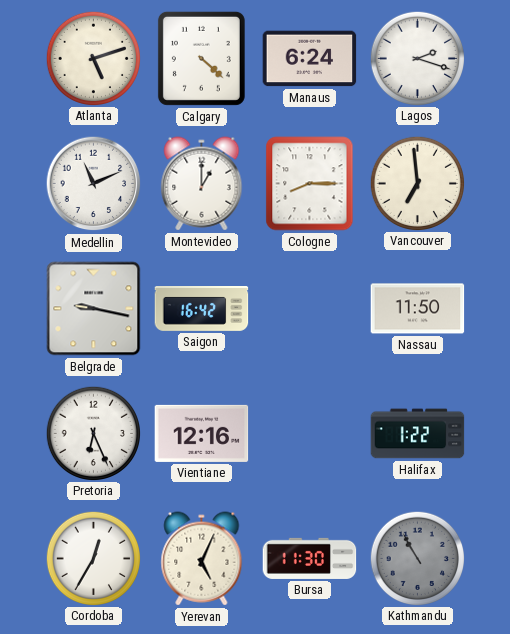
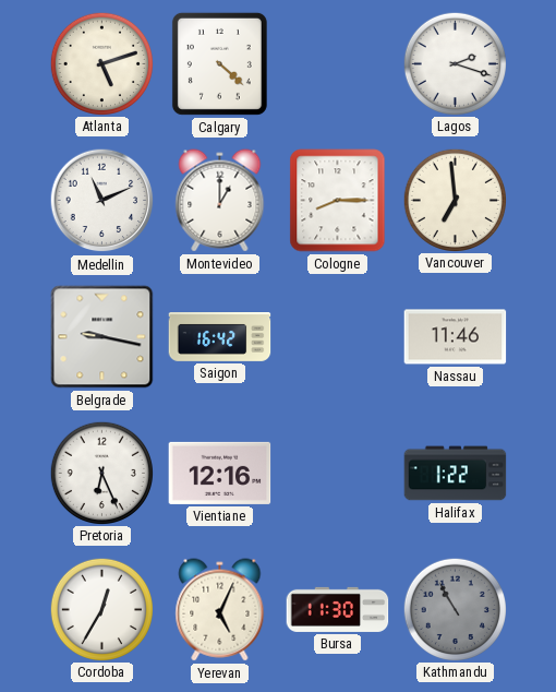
Manaus: 6:24 -> none (310, 59)
Nassau: 11:50 -> 11:46 (456, 337)
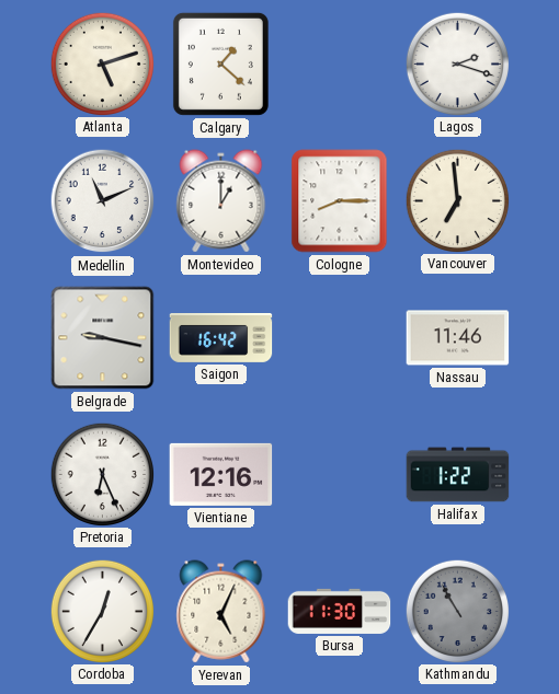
Calgary: 4:22 -> 1:22 (220, 63)
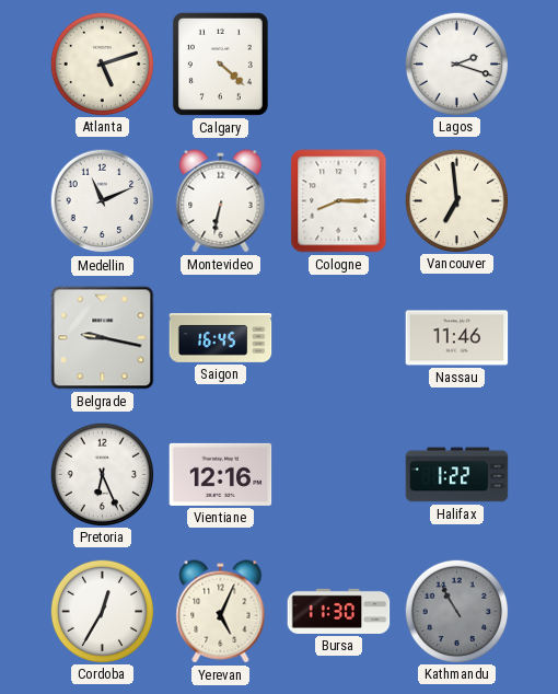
Calgary: 1:22 -> 4:22 (220, 63)
Montevideo: 1:00 -> 6:32 (221, 201)
Saigon: 16:42 -> 16:45 (221, 338)
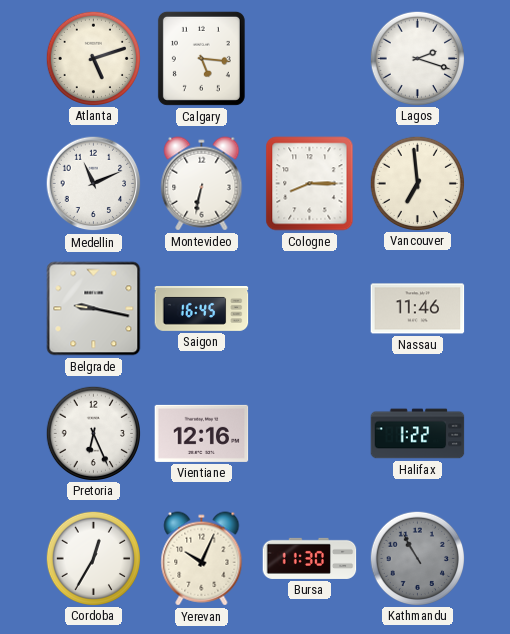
Calgary: 4:22 -> 5:16 (201, 58)
Yerevan: 5:04 -> 10:04 (202, 559)
